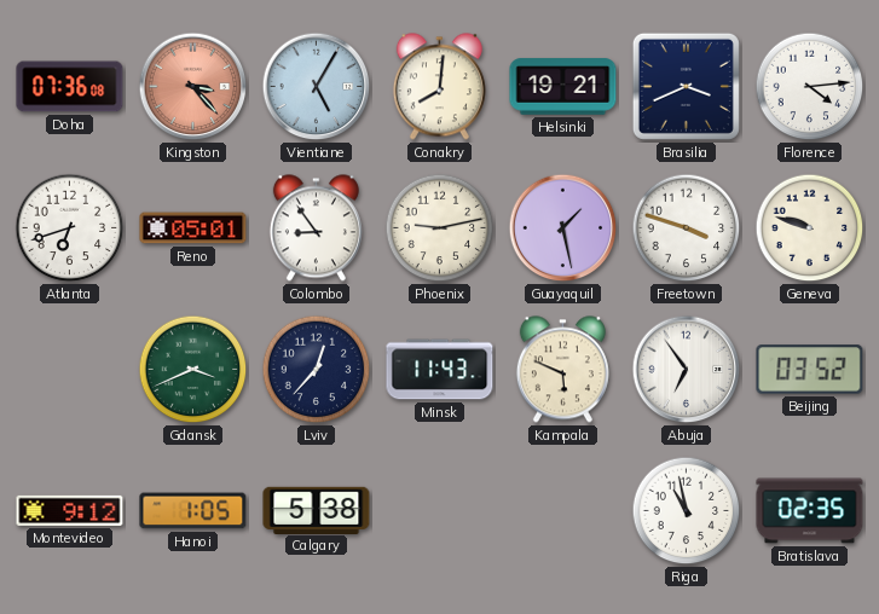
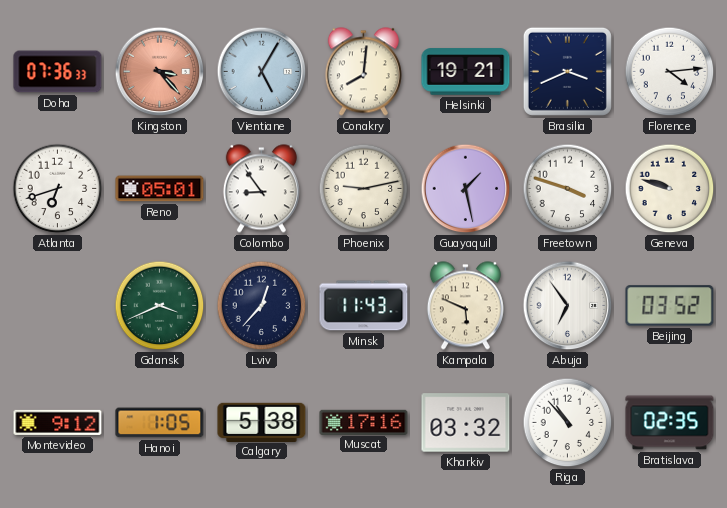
Doha: 07:36:08 -> 07:36:33 (58, 72)
Muscat: none -> 17:16 (364, 422)
Kharkiv: none -> 03:32 (466, 423)
Riga: 10:58 -> 10:53 (568, 423)
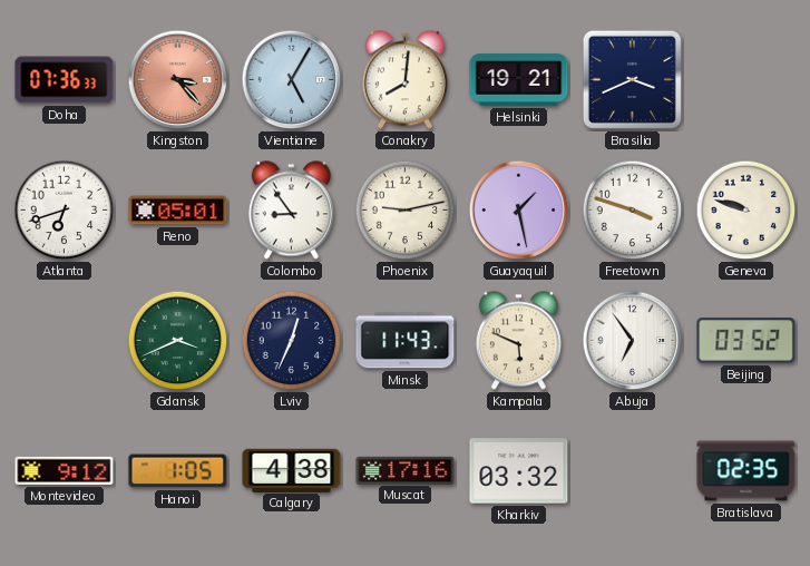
Florence: 4:14 -> none (670, 72)
Lviv: 12:37 -> 12:34 (292, 341)
Calgary: 5:38 -> 4:38 (292, 470)
Riga: 10:53 -> none (568, 423)
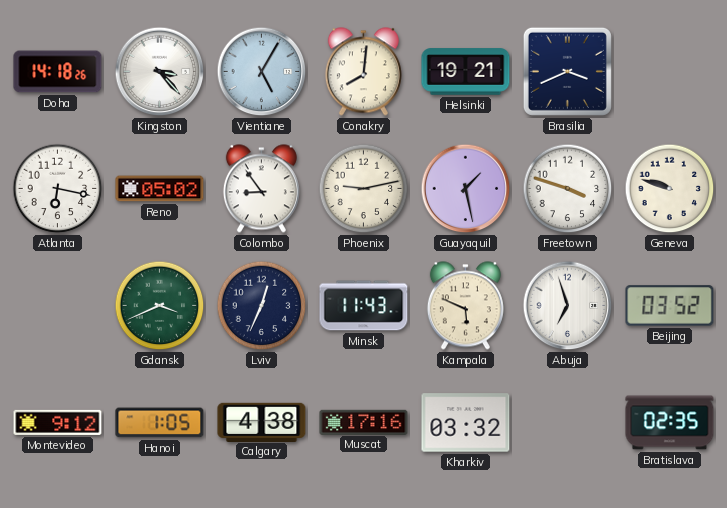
Doha: 07:36 -> 14:18 (58, 72)
Kingston dial: salmon -> white (160, 72)
Atlanta: 6:42 -> 6:17 (58, 189)
Reno: 05:01 -> 05:02 (160, 189)
Abuja: 6:54 -> 6:57 (568, 306)
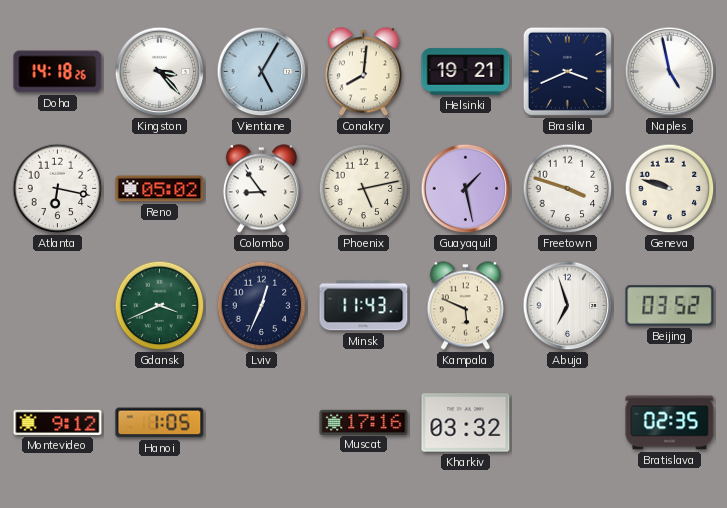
Naples: none -> 4:58 (670, 72)
Phoenix: 9:13 -> 5:13 (364, 189)
Calgary: 4:38 -> none (262, 422)
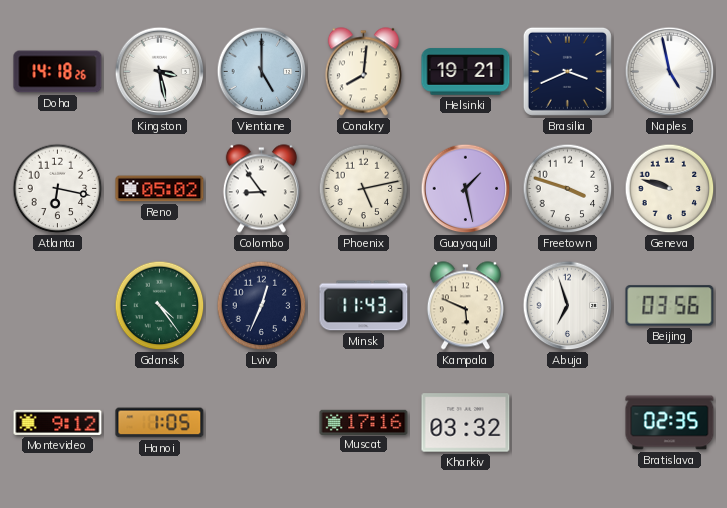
Kingston: 3:23 -> 3:28 (160, 72)
Vientiane: 5:05 -> 5:00 (262, 72)
Gdansk: 3:41 -> 4:24 (160, 306)
Beijing: 03:52 -> 03:56 (670, 306)
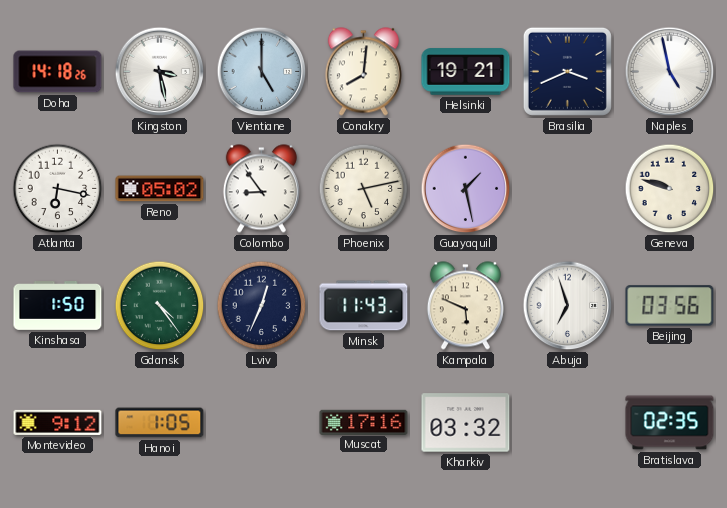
Freetown: 3:48 -> none (568, 189)
Kinshasa: none -> 1:50 (58, 306)
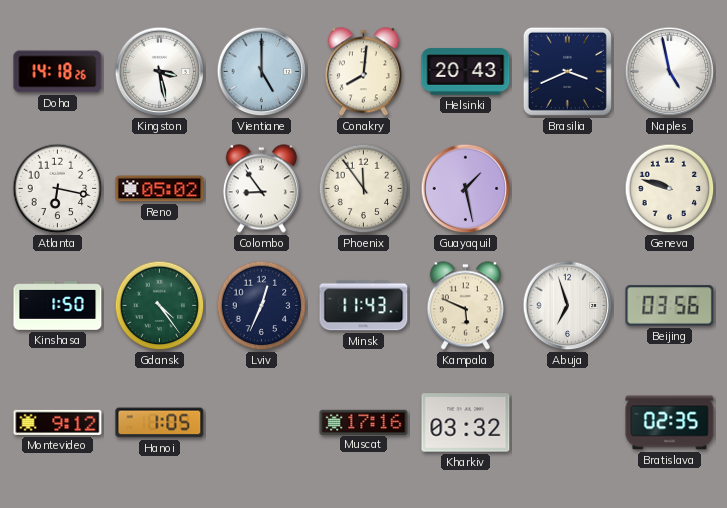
Helsinki: 19:21 -> 20:43 (466, 72)
Phoenix: 5:13 -> 11:54 (364, 189)
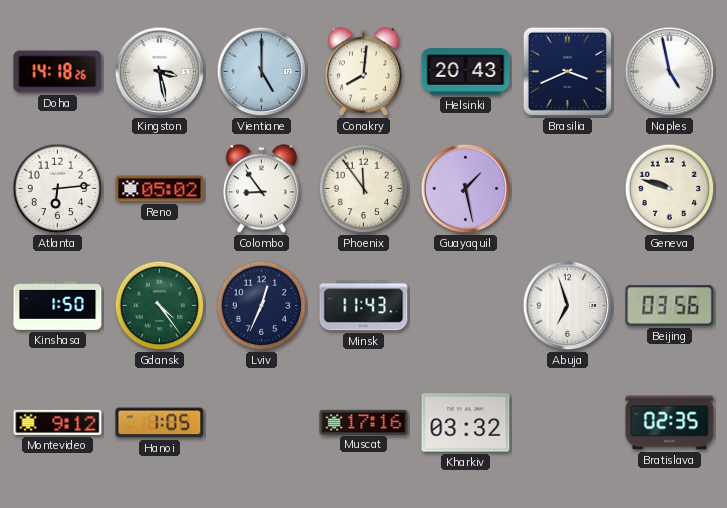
Atlanta: 6:17 -> 6:14 (58, 189)
Kampala: 5:49 -> none (465, 306)
